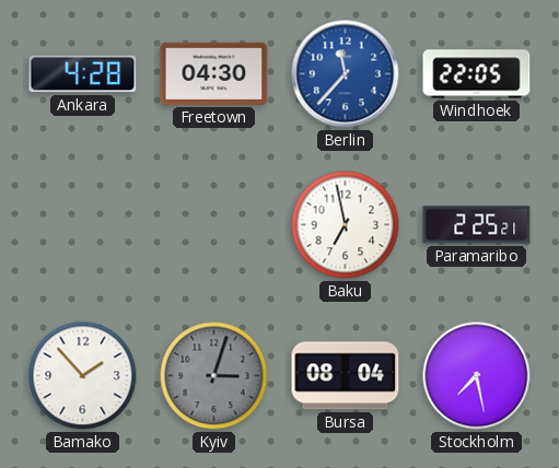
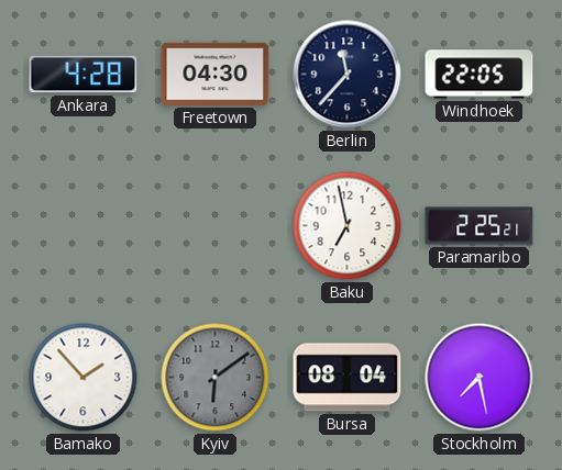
Berlin dial: blue -> navy (348, 75)
Kyiv: 3:03 -> 6:09 (216, 378)
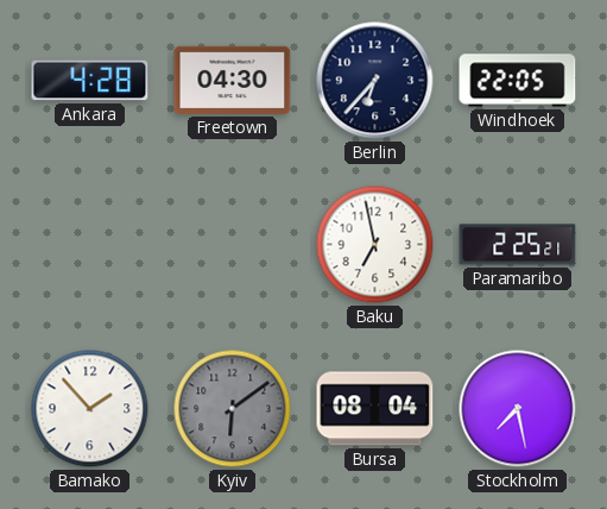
Berlin: 11:37 -> 6:37 (375, 81)
